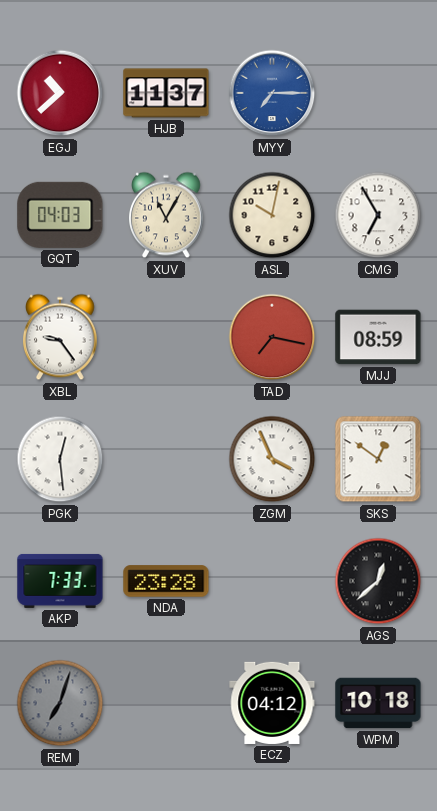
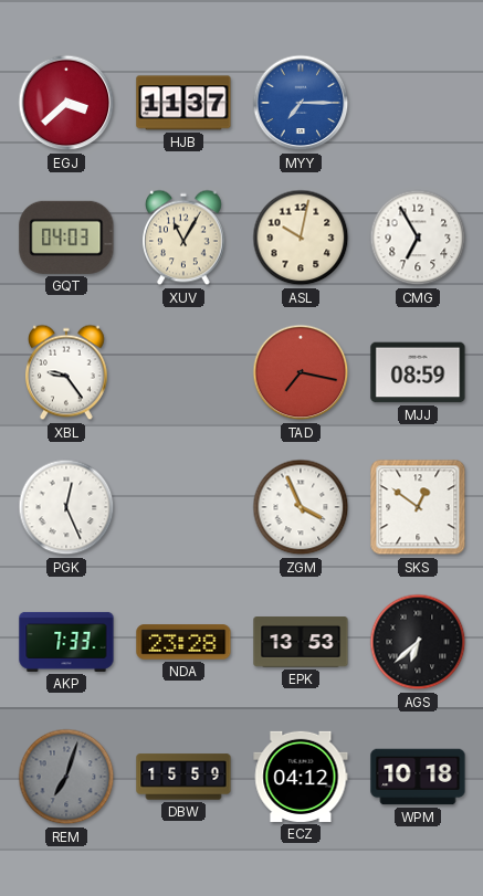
EGJ: 10:38 -> 3:38 (66, 103)
PGK: 12:29 -> 12:26 (66, 507)
EPK: none -> 13:53 (301, 642)
AGS: 12:38 -> 6:38 (418, 642)
DBW: none -> 15:59 (183, 777)
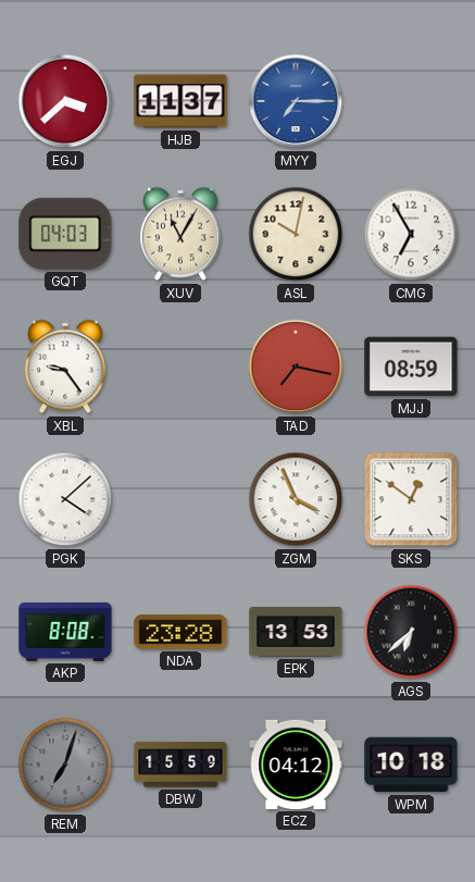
PGK: 12:26 -> 4:08 (65, 499)
AKP: 7:33 -> 8:08 (65, 632)
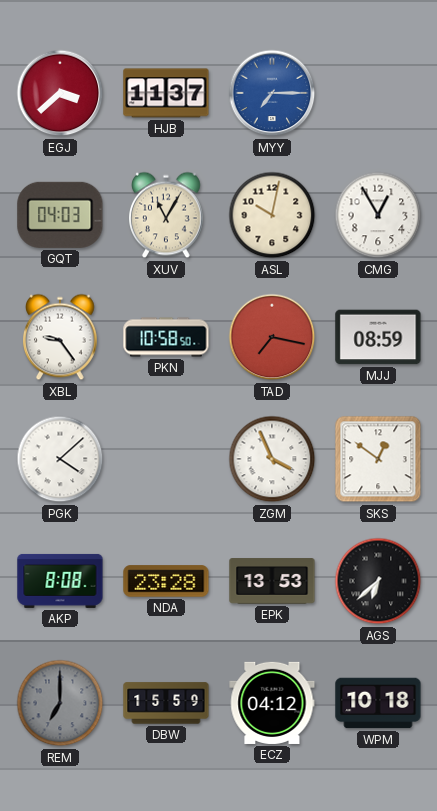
CMG: 6:55 -> 12:55 (378, 215)
PKN: none -> 10:58 (166, 337)
REM: 7:03 -> 7:00 (60, 703)
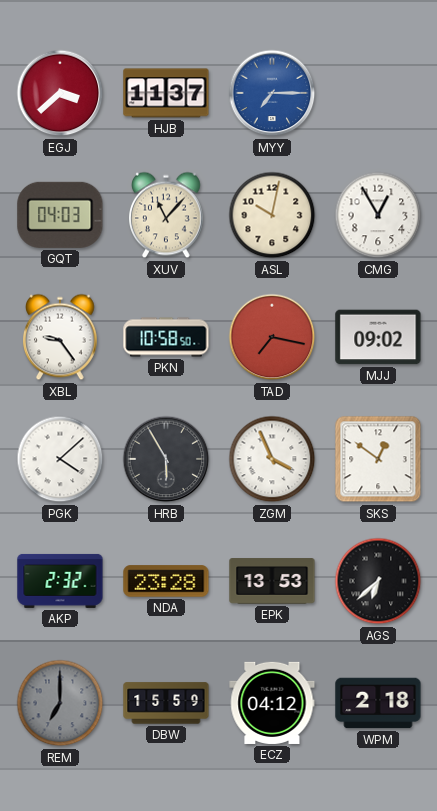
XUV: 11:05 -> 11:07 (167, 215)
MJJ: 08:59 -> 09:02 (378, 337)
HRB: none -> 5:55 (166, 459)
AKP: 8:08 -> 2:32 (60, 581)
WPM: 10:18 -> 2:18 (378, 703)
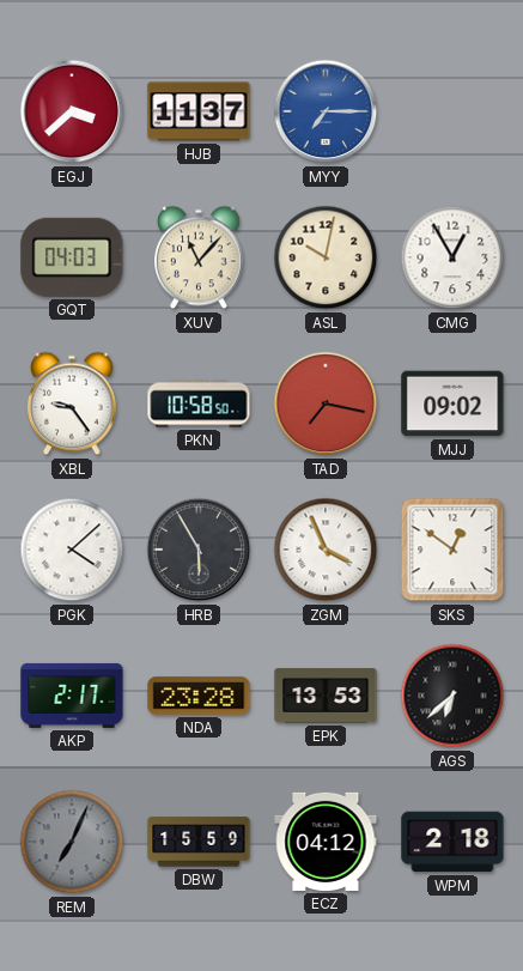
AKP: 2:32 -> 2:17 (72, 696)
REM: 7:00 -> 7:04 (72, 842)
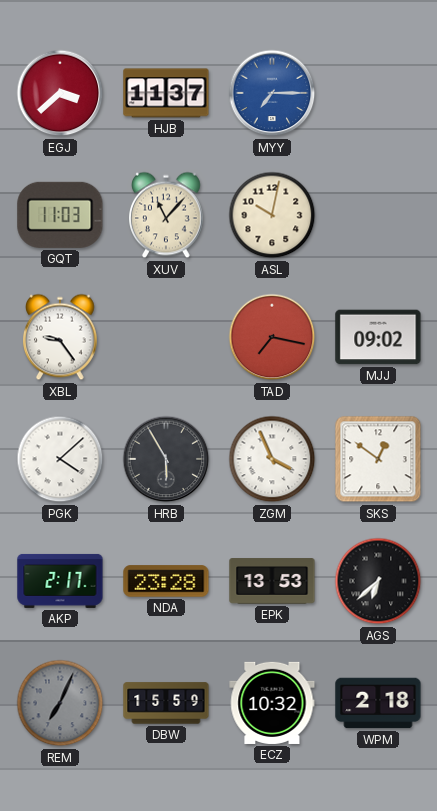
GQT: 04:03 -> 11:03 (60, 215)
CMG: 12:55 -> none (452, 257)
PKN: 10:58 -> none (199, 403)
ECZ: 04:12 -> 10:32 (272, 703)
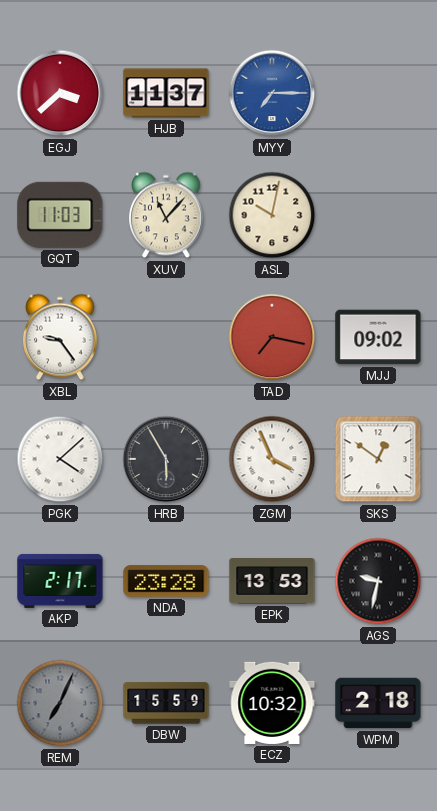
AGS: 6:38 -> 9:32 (378, 581)
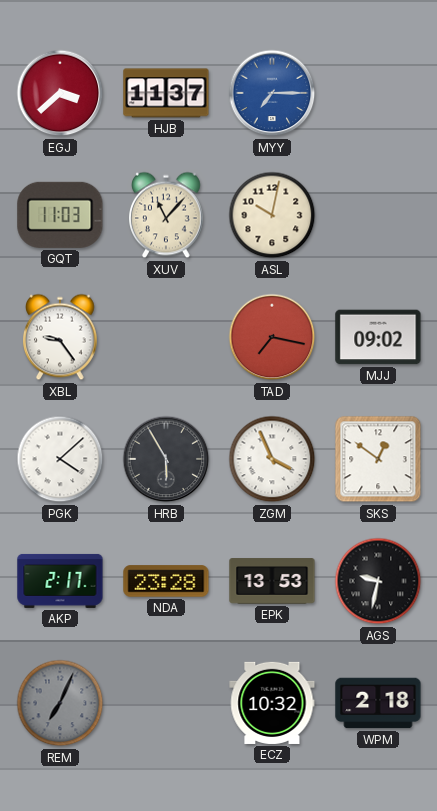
DBW: 15:59 -> none (166, 703)
